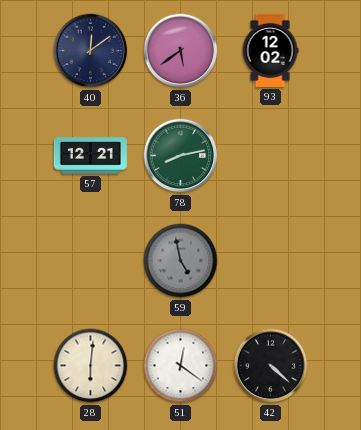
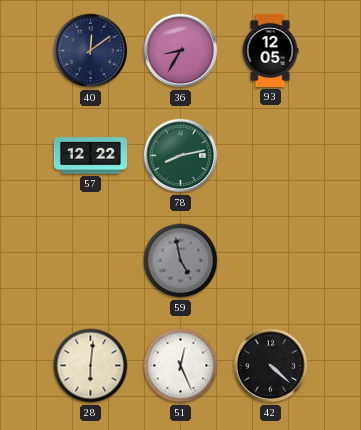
36: 5:39 -> 8:35 (181, 51)
93: 12:02 -> 12:05 (270, 50)
57: 12:21 -> 12:22 (90, 156)
51: 12:21 -> 12:26 (181, 366)
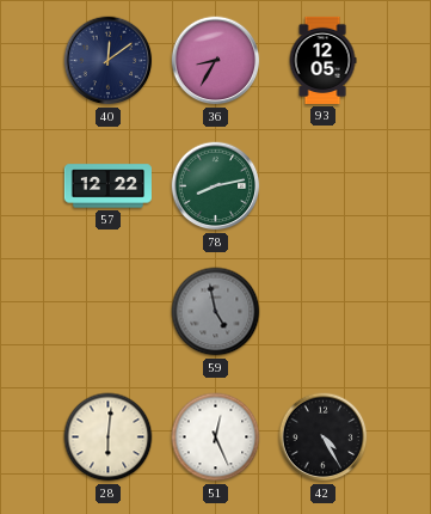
42: 4:22 -> 4:25 (324, 437)
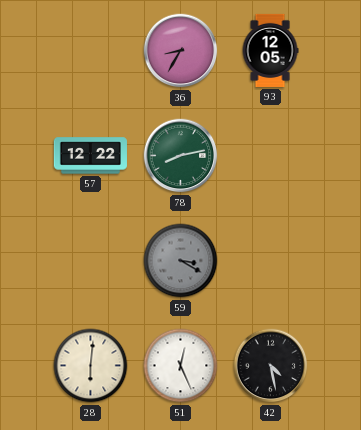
40: 12:09 -> none (109, 61)
59: 4:58 -> 3:20 (181, 261)
42: 4:25 -> 4:28 (271, 366)
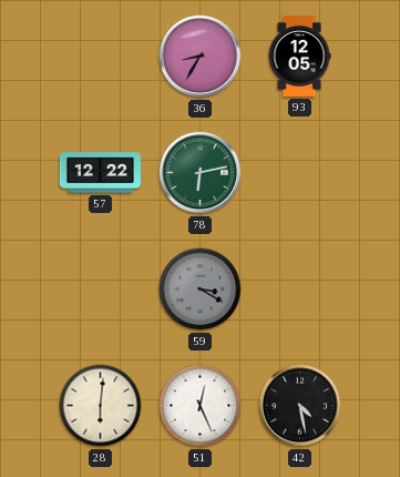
78: 8:13 -> 6:13 (201, 173)
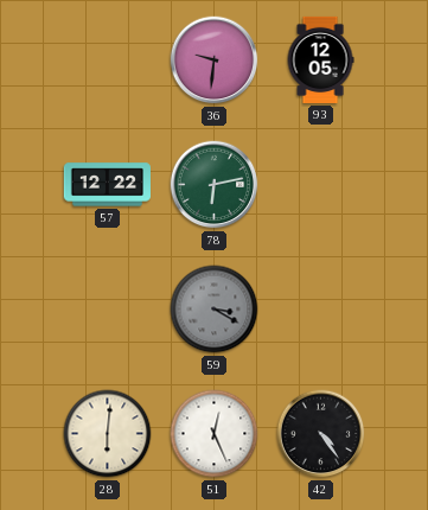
36: 8:35 -> 9:31 (215, 60)
42: 4:28 -> 4:24 (321, 434)
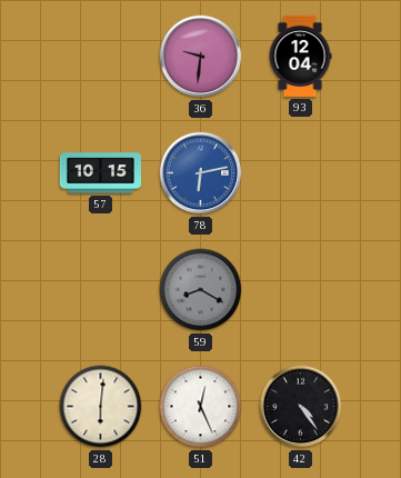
93: 12:05 -> 12:04 (300, 56)
57: 12:22 -> 10:15 (100, 173)
78 dial: green -> blue (201, 173)
59: 3:20 -> 8:20 (201, 290)
